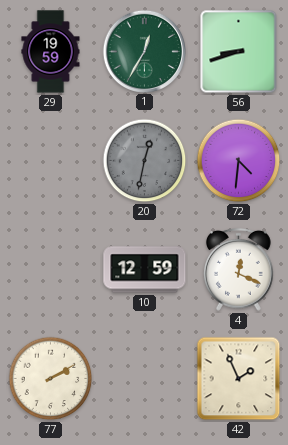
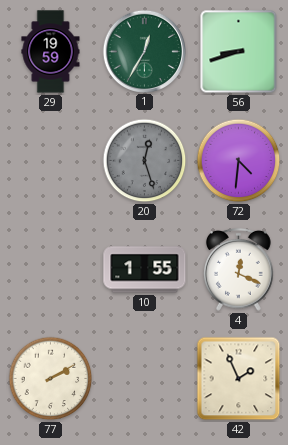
20: 12:32 -> 12:27 (145, 161)
10: 12:59 -> 1:55 (145, 270)
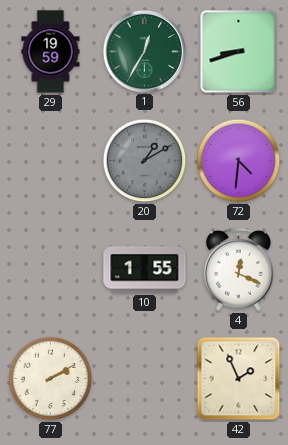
20: 12:27 -> 1:10 (145, 161)
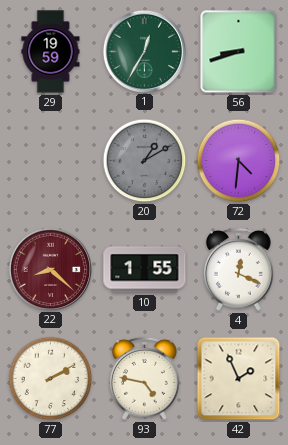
22: none -> 8:22 (50, 269)
93: none -> 4:47 (145, 378)
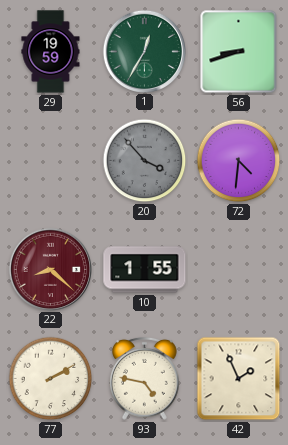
20: 1:10 -> 3:53 (145, 161)
4: 12:19 -> none (239, 269)
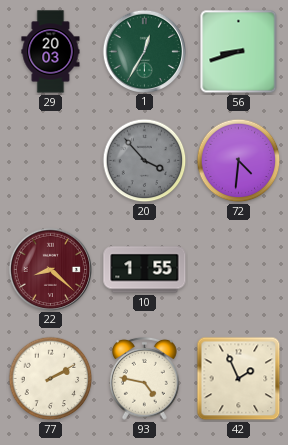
29: 19:59 -> 20:03 (51, 52)
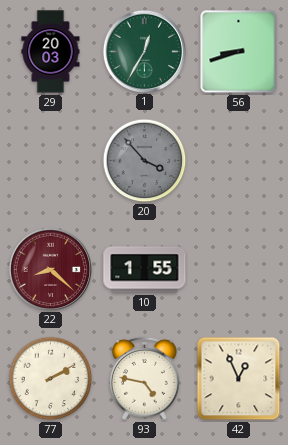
72: 4:31 -> none (239, 161)
42: 1:56 -> 12:56 (239, 379)
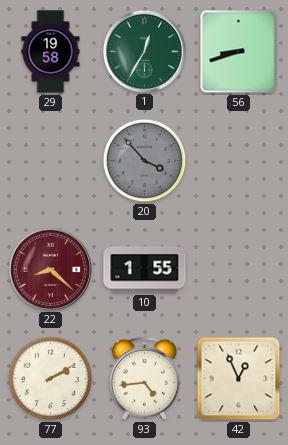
29: 20:03 -> 19:58 (51, 52)
93: 4:47 -> 4:44 (145, 378)
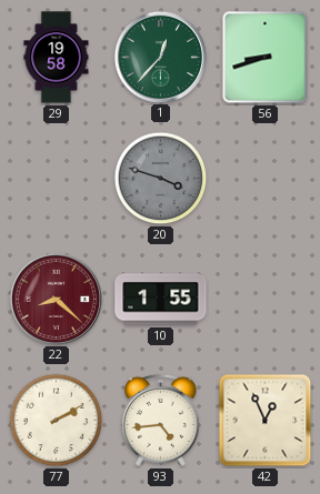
1: 12:35 -> 12:37 (160, 57)
20: 3:53 -> 3:48 (161, 179)
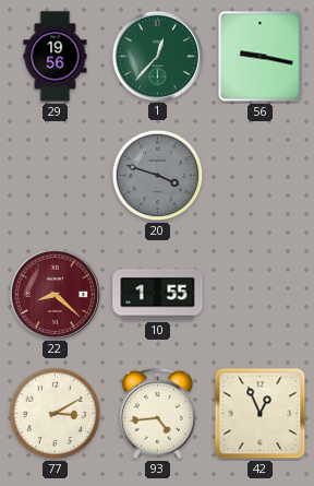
29: 19:58 -> 19:56 (56, 57)
56: 8:42 -> 9:17 (261, 57)
77: 2:10 -> 3:10 (56, 414)
